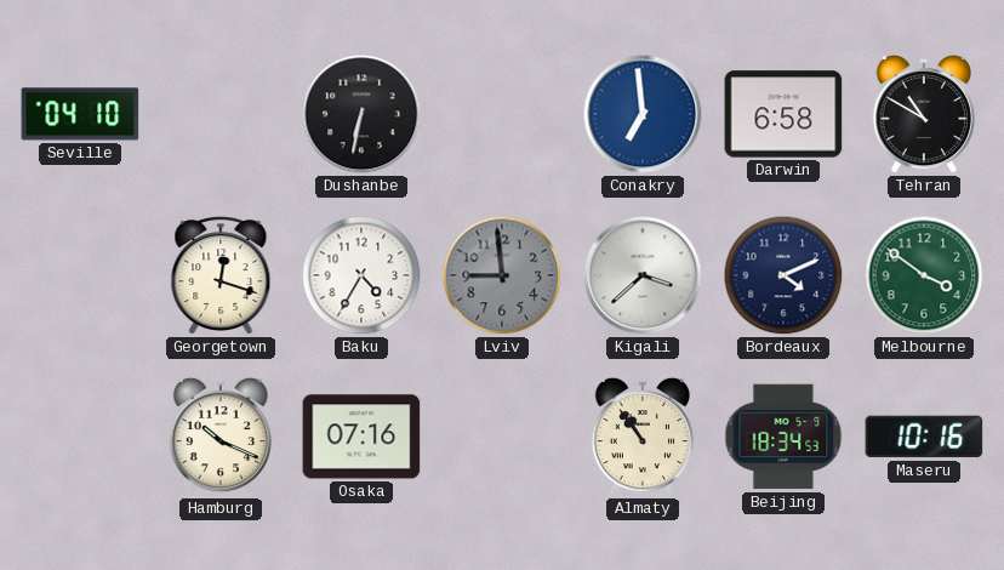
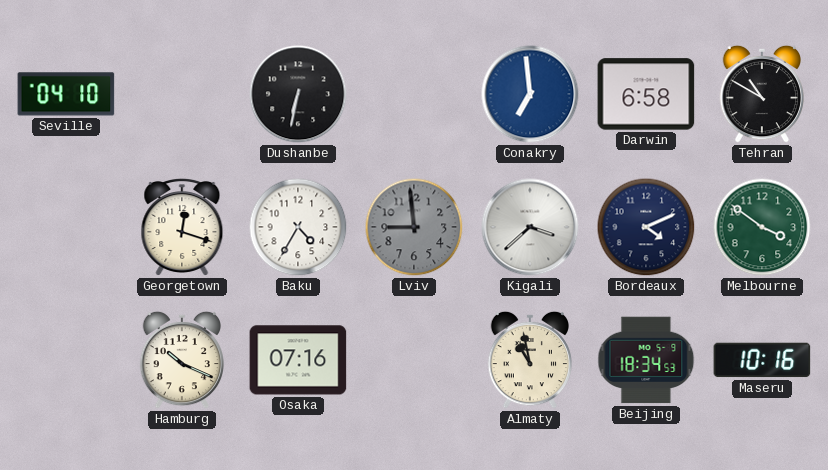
Almaty: 10:54 -> 10:58 (530, 360)
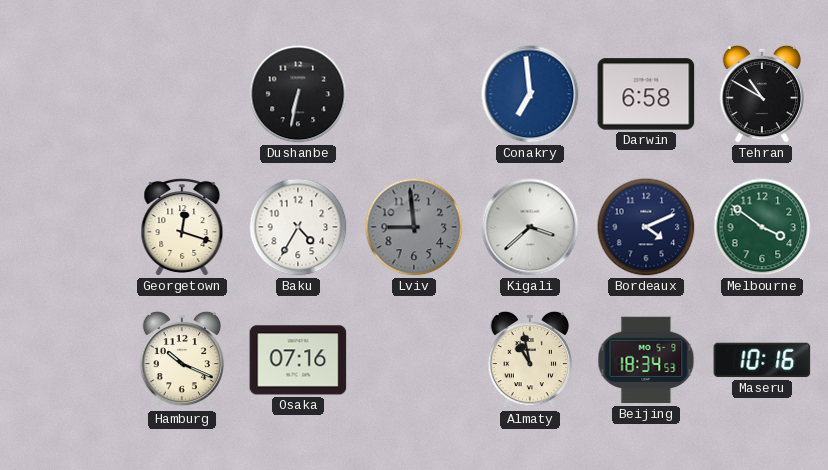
Seville: 04:10 -> none (66, 94)
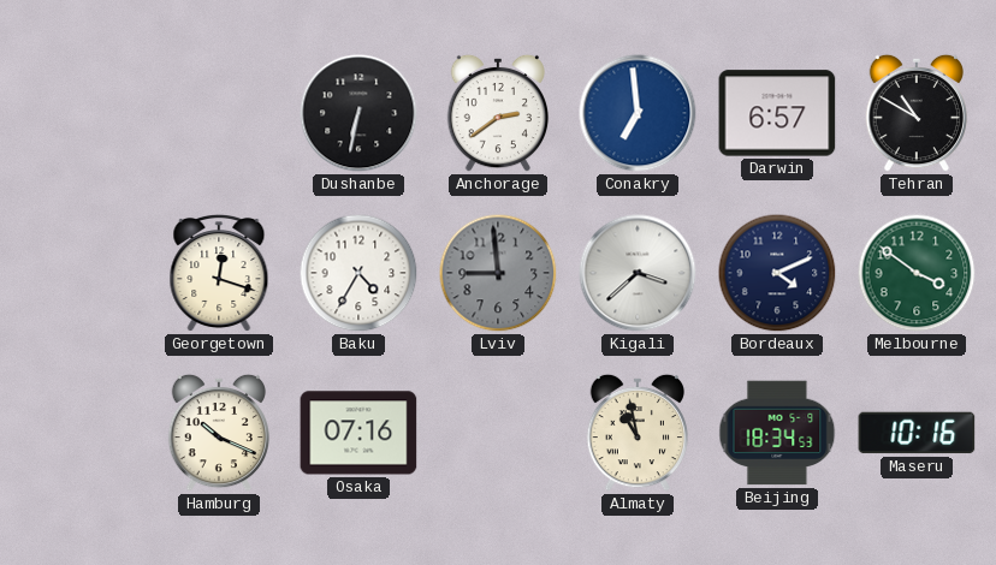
Anchorage: none -> 2:39 (498, 113)
Darwin: 6:58 -> 6:57 (777, 113)
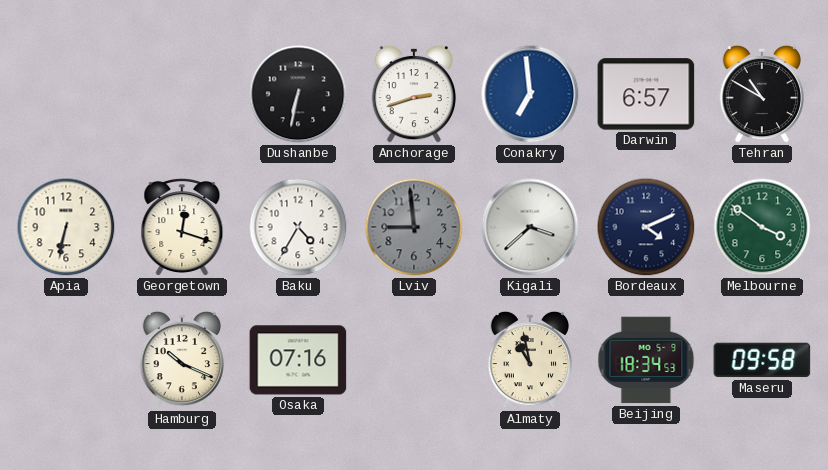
Anchorage: 2:39 -> 2:42 (414, 94)
Apia: none -> 6:32 (66, 227)
Maseru: 10:16 -> 09:58 (762, 360)
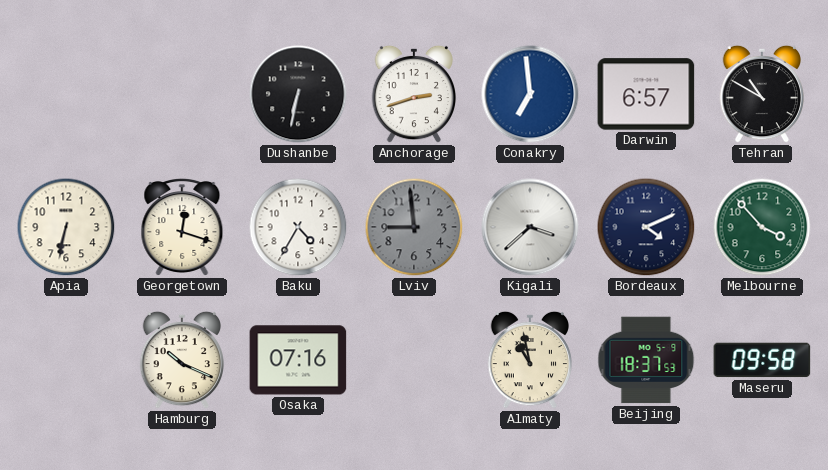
Melbourne: 3:51 -> 3:53 (762, 227)
Beijing: 18:34 -> 18:37 (646, 360)
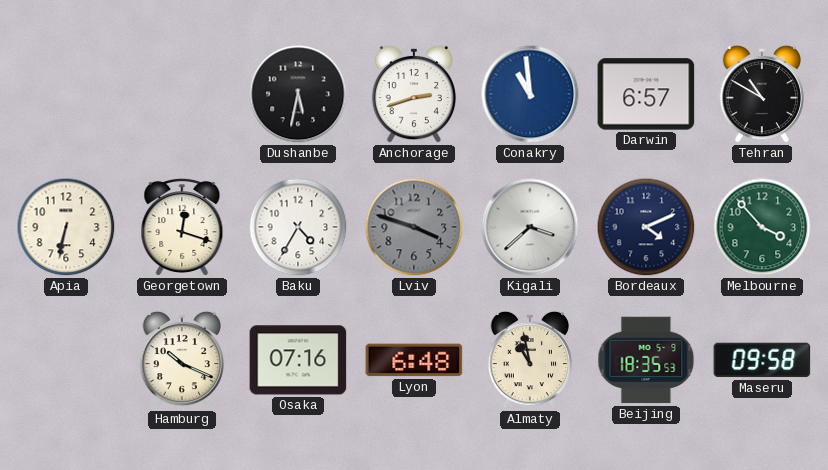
Dushanbe: 6:32 -> 5:32 (298, 94)
Conakry: 6:59 -> 10:59 (530, 94)
Lviv: 8:59 -> 3:48 (414, 227)
Lyon: none -> 6:48 (414, 360)
Beijing: 18:37 -> 18:35 (646, 360)
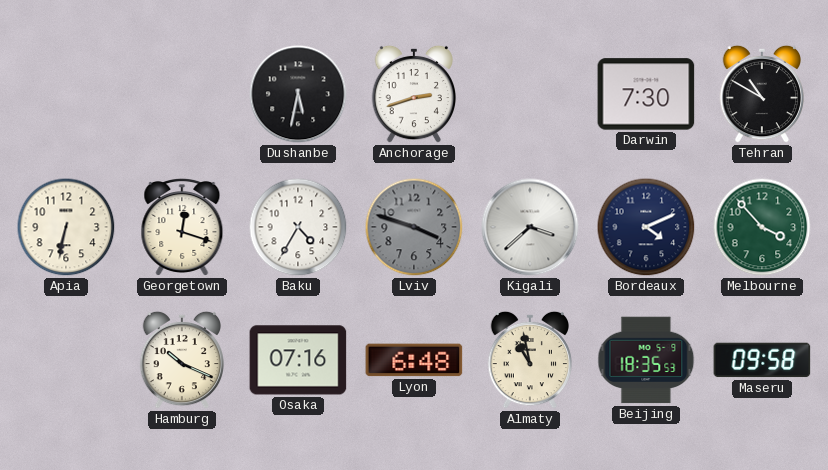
Conakry: 10:59 -> none (530, 94)
Darwin: 6:57 -> 7:30 (646, 94)
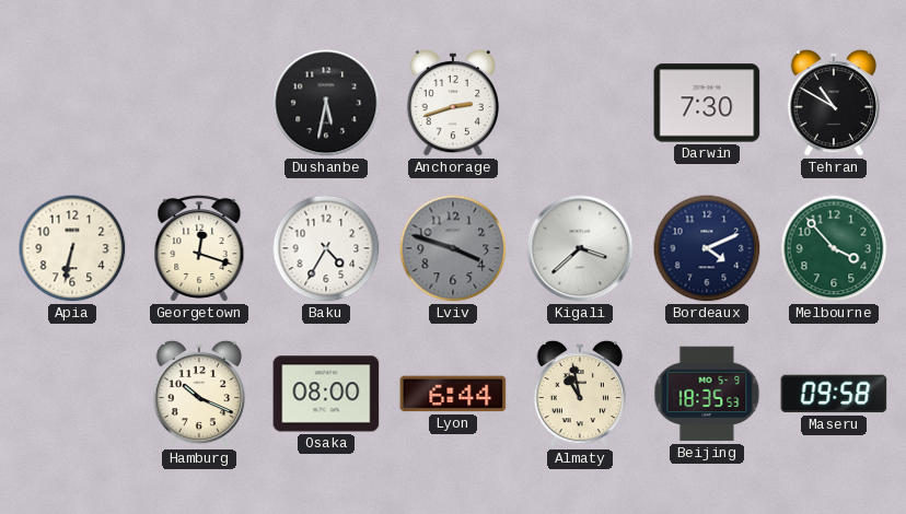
Osaka: 07:16 -> 08:00 (326, 394)
Lyon: 6:48 -> 6:44 (453, 394)
